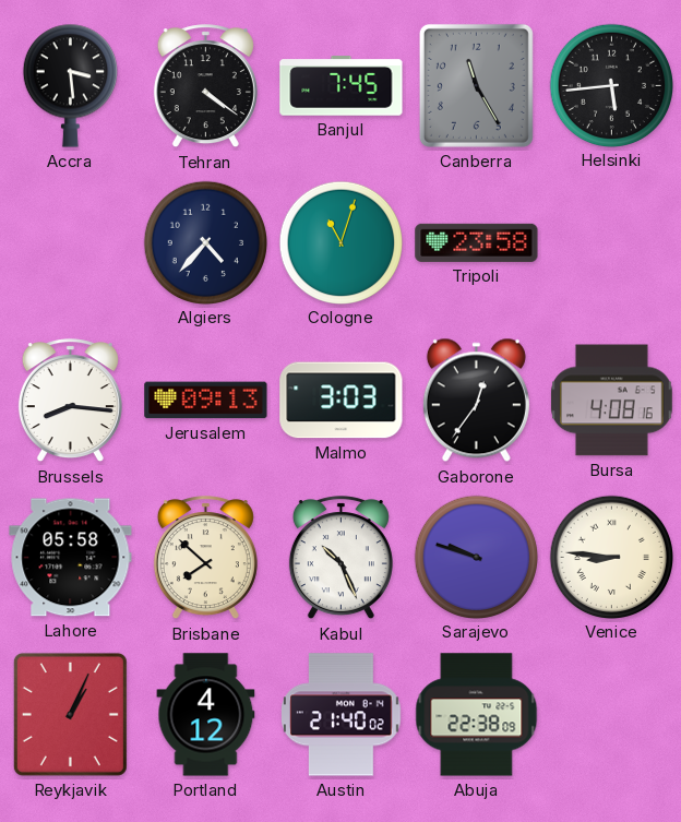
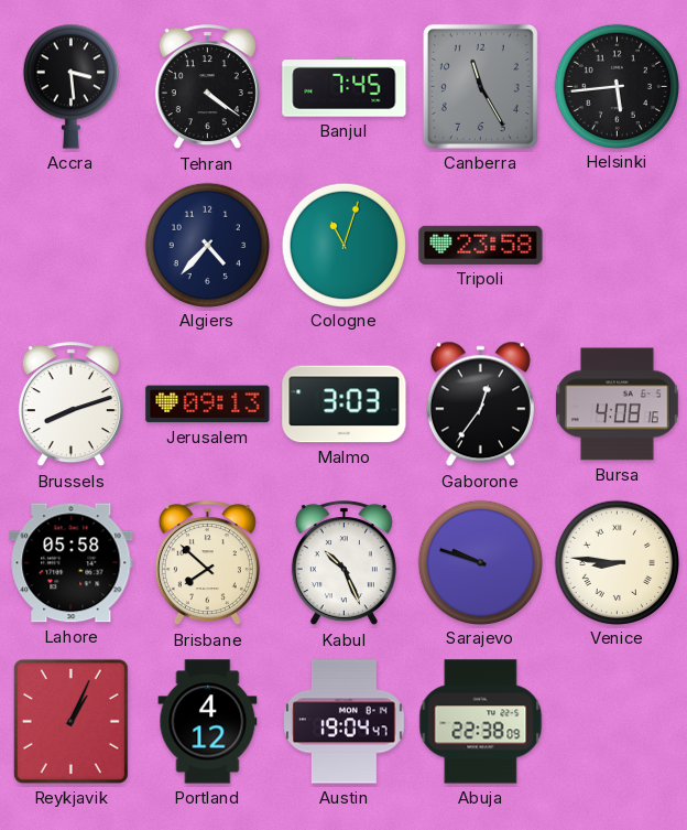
Brussels: 8:16 -> 8:12 (70, 405)
Austin: 21:40 -> 19:04 (345, 722)
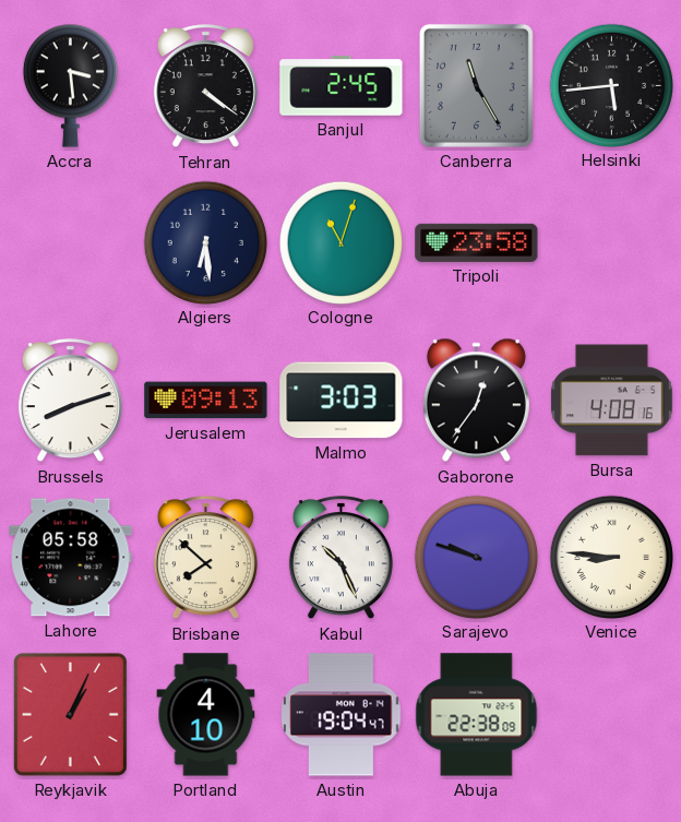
Banjul: 7:45 -> 2:45 (342, 86)
Algiers: 4:37 -> 6:29 (205, 242)
Portland: 4:12 -> 4:10 (206, 715)
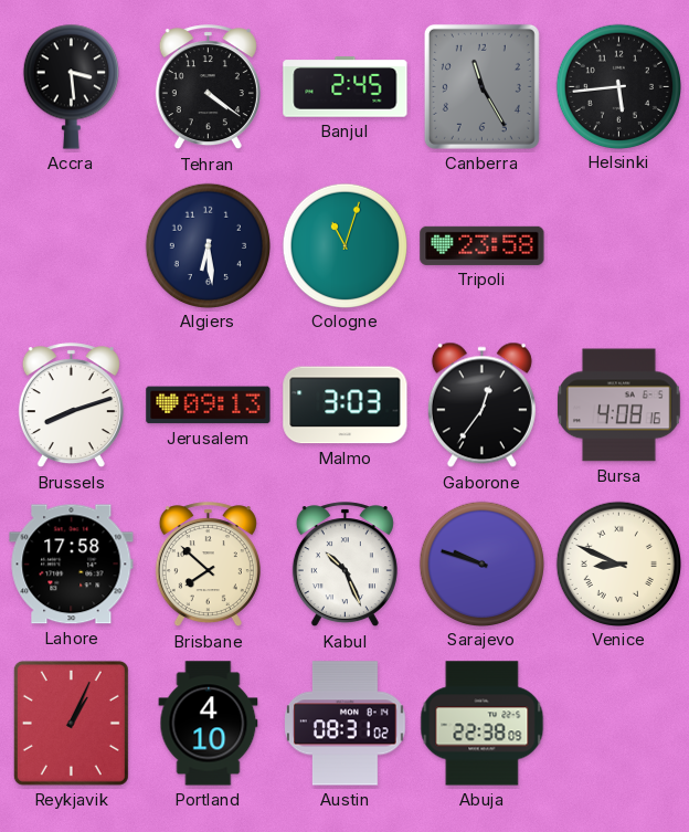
Lahore: 05:58 -> 17:58 (72, 565)
Venice: 8:46 -> 8:49 (618, 564)
Austin: 19:04 -> 08:31 (346, 724)
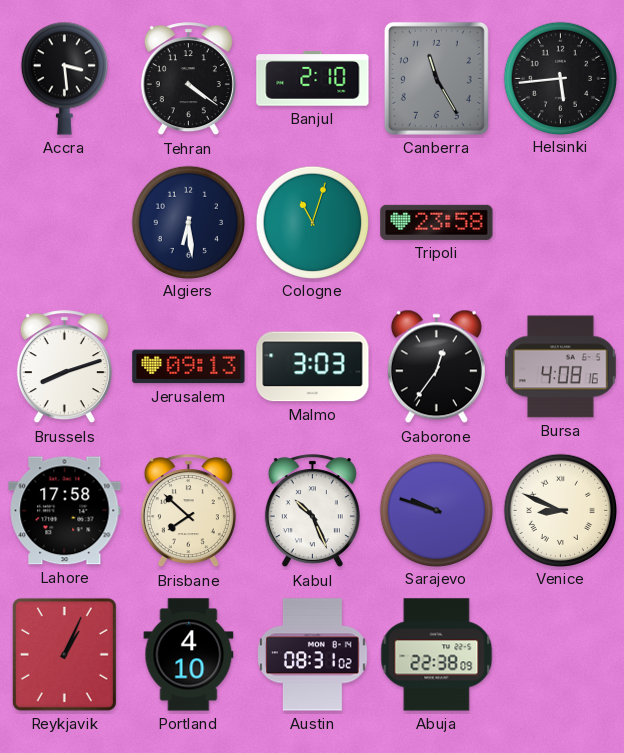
Banjul: 2:45 -> 2:10 (313, 79)
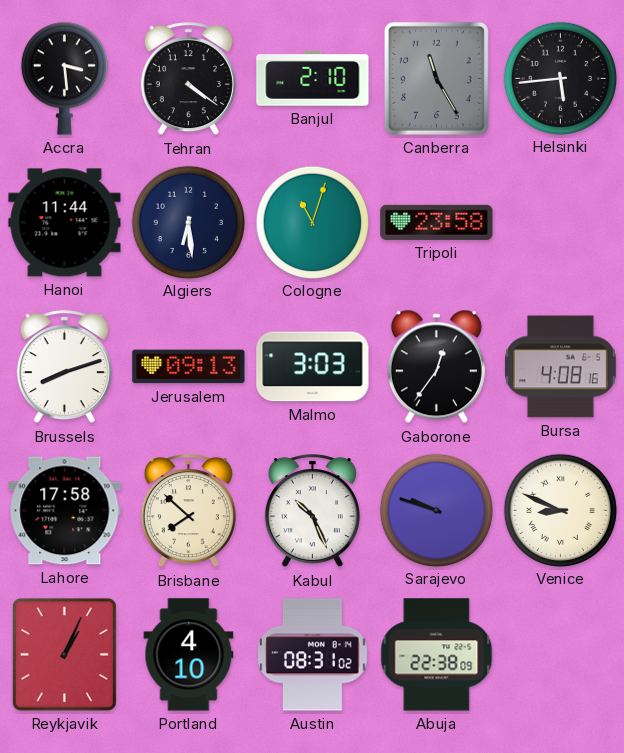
Hanoi: none -> 11:44 (65, 223)
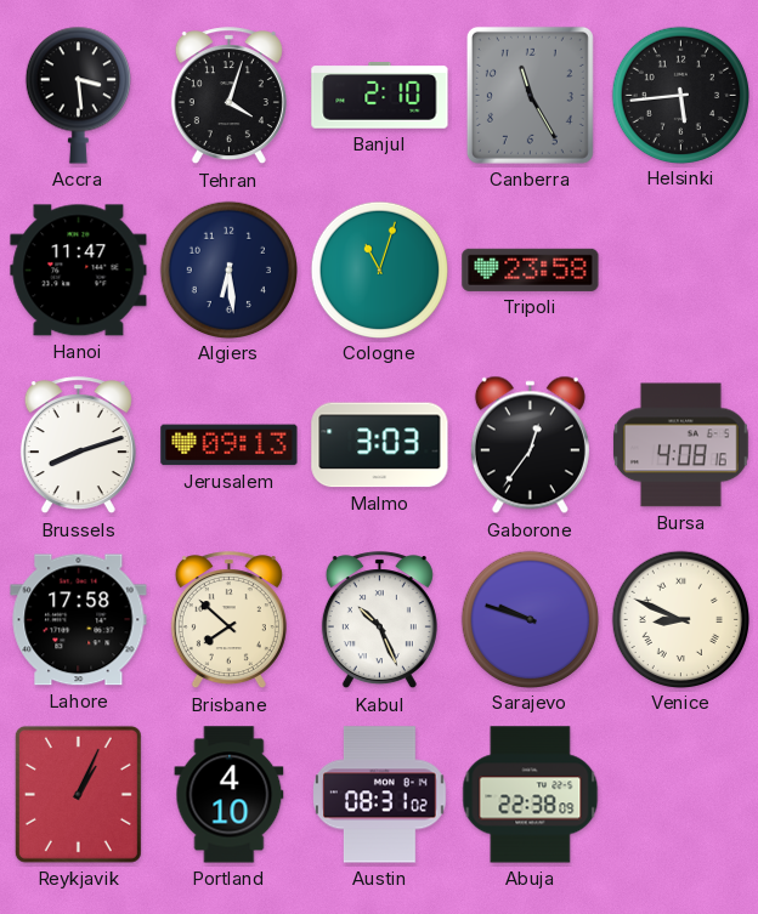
Tehran: 4:21 -> 4:03 (228, 96)
Hanoi: 11:44 -> 11:47 (79, 271)
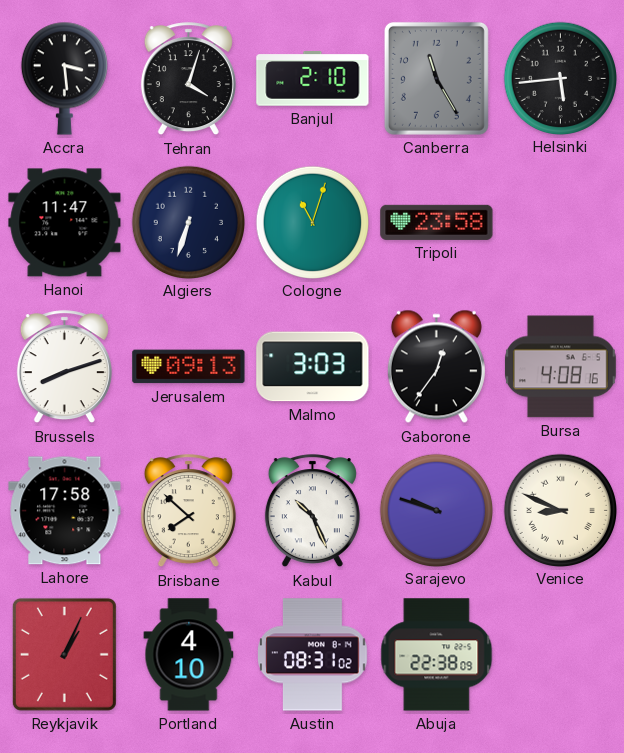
Algiers: 6:29 -> 6:33 (188, 222)
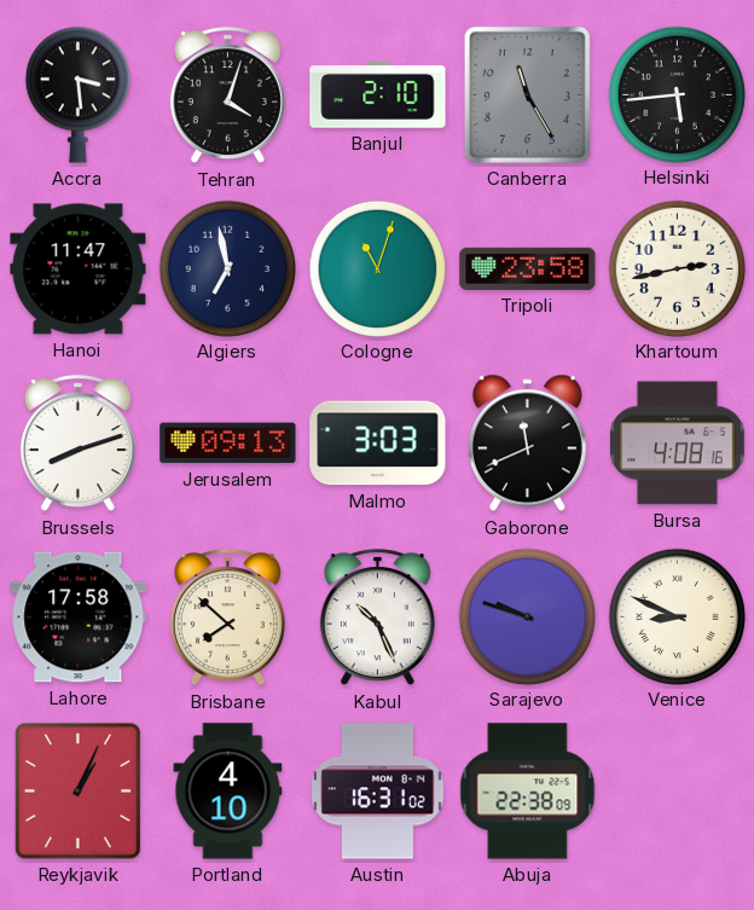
Algiers: 6:33 -> 6:58 (227, 268)
Khartoum: none -> 2:43 (677, 268)
Gaborone: 12:36 -> 11:41 (527, 444)
Austin: 08:31 -> 16:31 (378, 792)
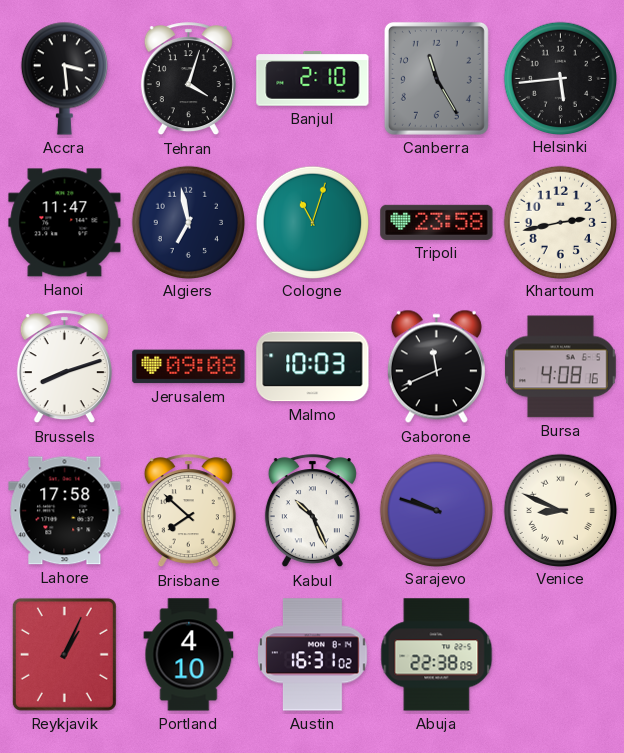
Jerusalem: 09:13 -> 09:08 (189, 367)
Malmo: 3:03 -> 10:03 (313, 367)
